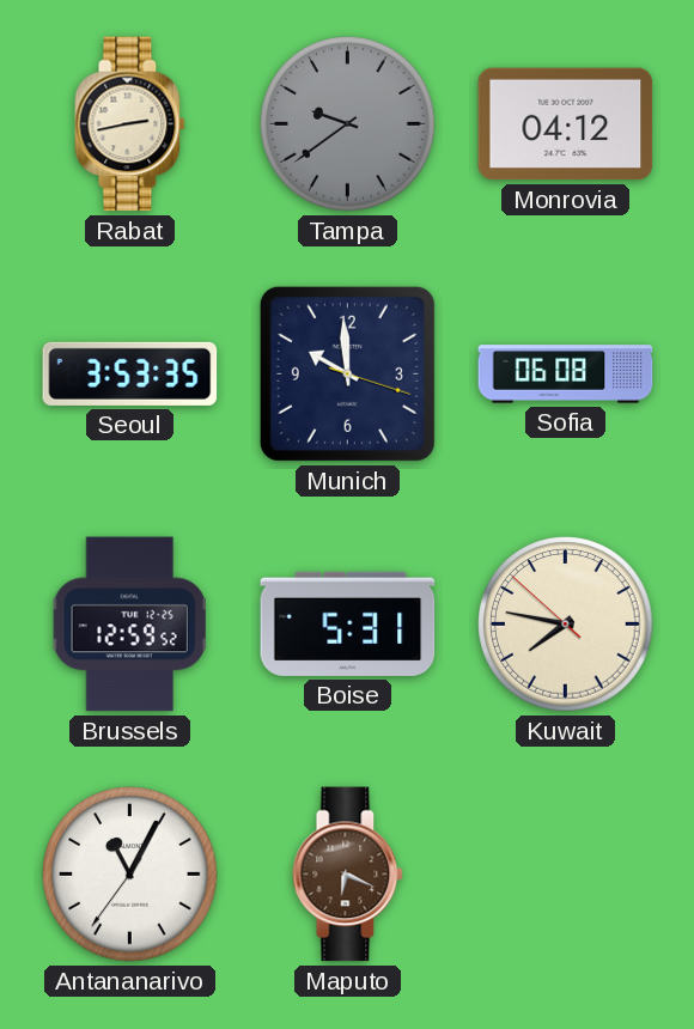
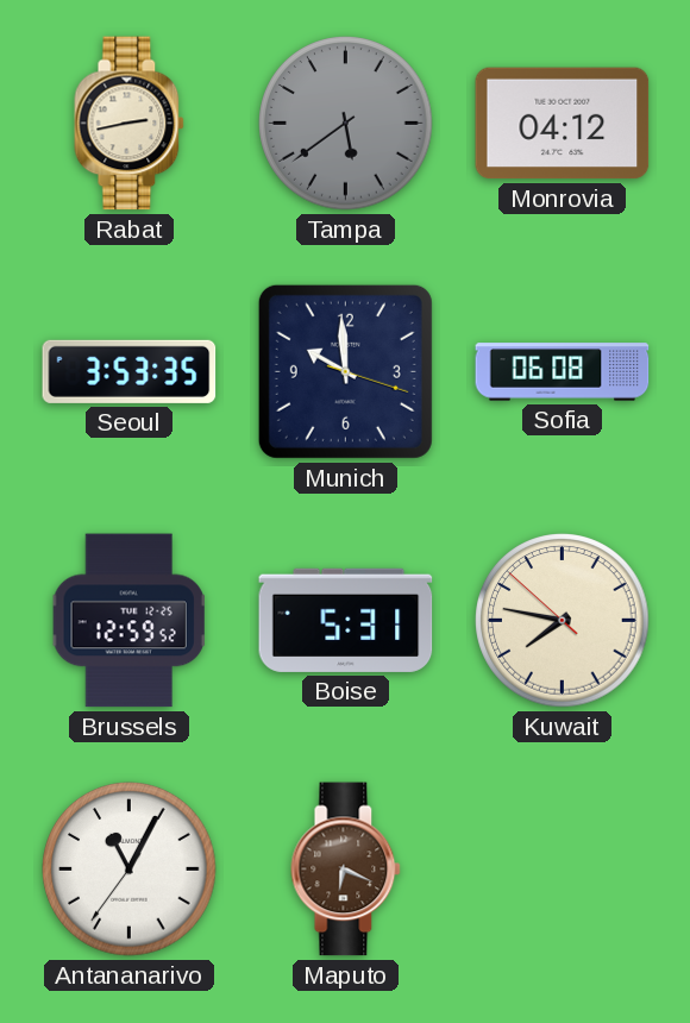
Tampa: 9:39 -> 5:39 (346, 124)
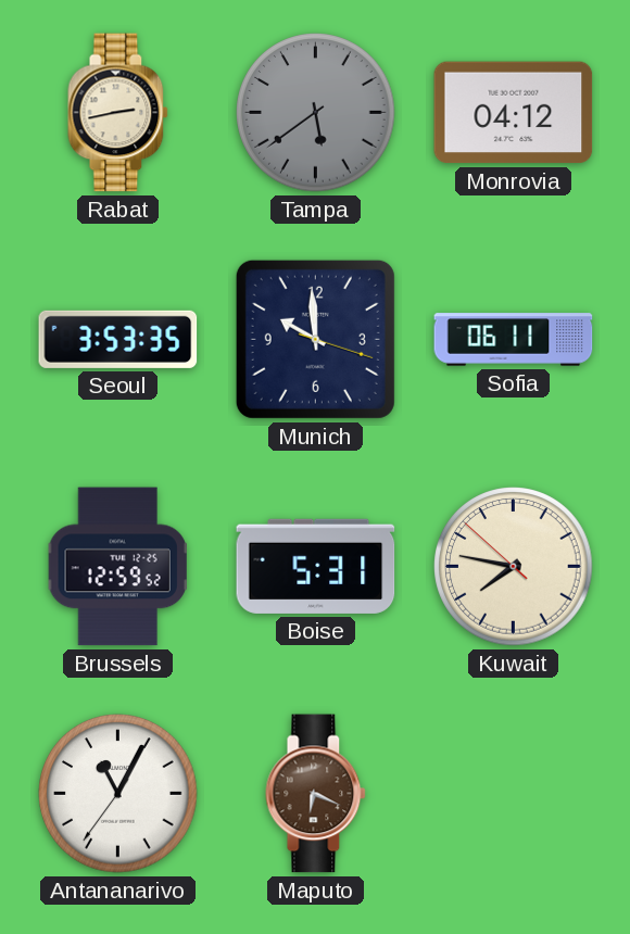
Sofia: 06:08 -> 06:11 (514, 340)
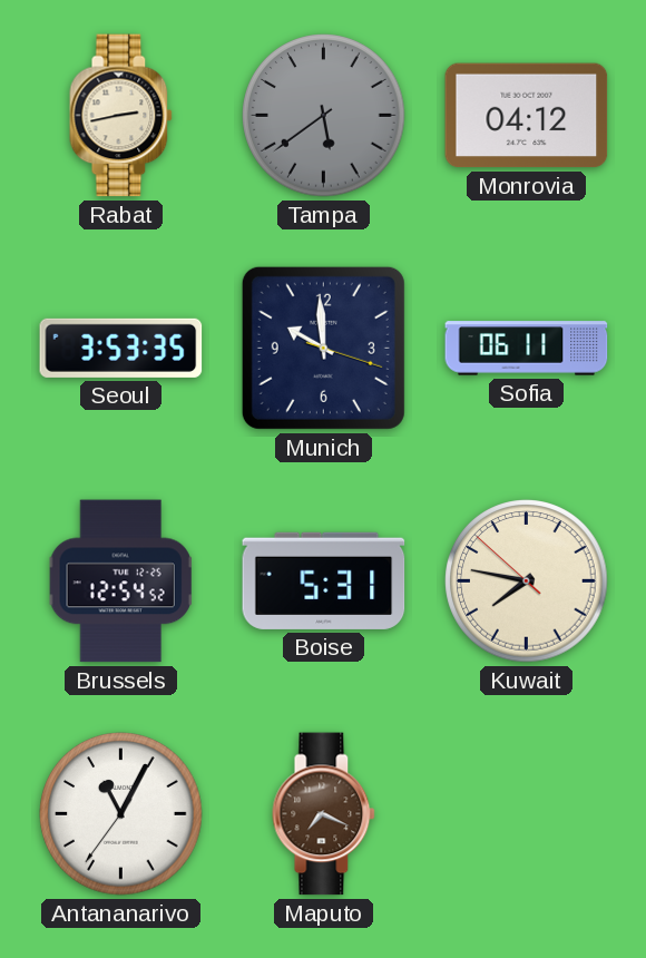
Brussels: 12:59 -> 12:54 (120, 581)
Maputo: 6:19 -> 7:19 (324, 814)
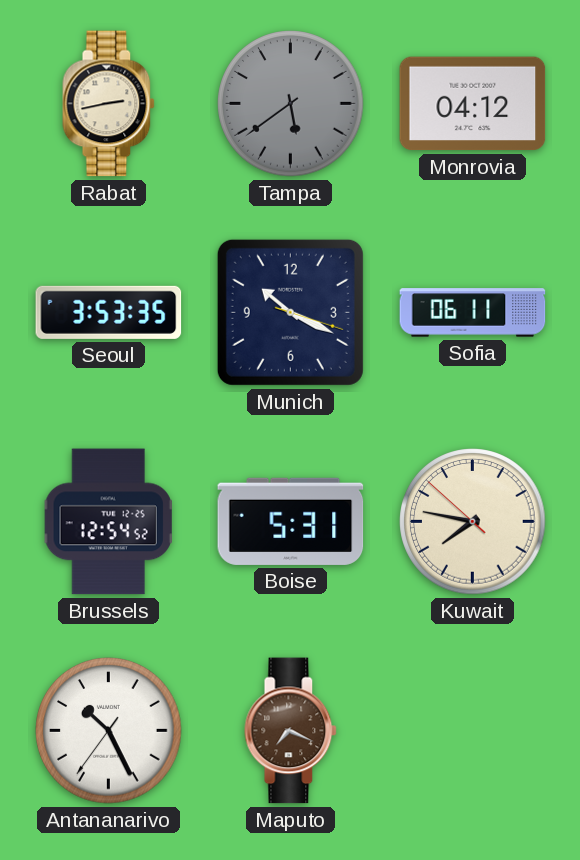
Munich: 9:59 -> 10:19 (290, 312)
Antananarivo: 11:04 -> 10:25 (109, 731)
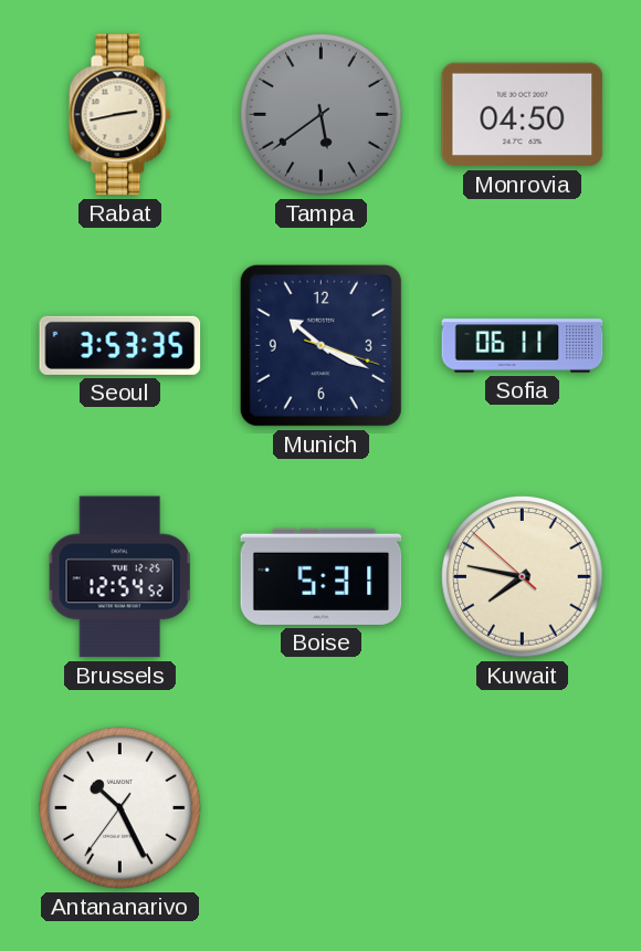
Monrovia: 04:12 -> 04:50 (523, 115)
Maputo: 7:19 -> none (291, 731)
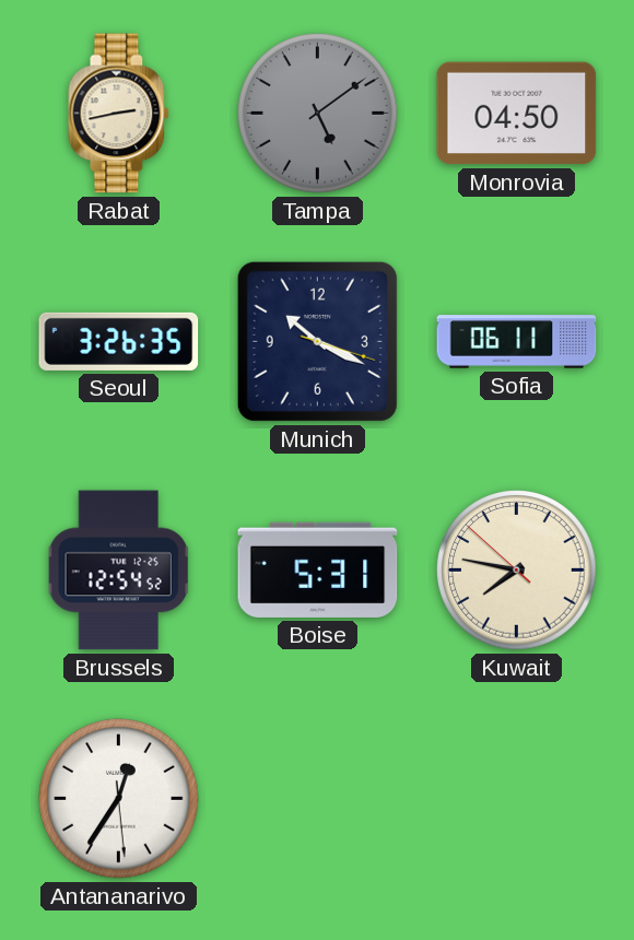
Tampa: 5:39 -> 5:09 (318, 114)
Seoul: 3:53 -> 3:26 (119, 341)
Antananarivo: 10:25 -> 12:35 (119, 799)
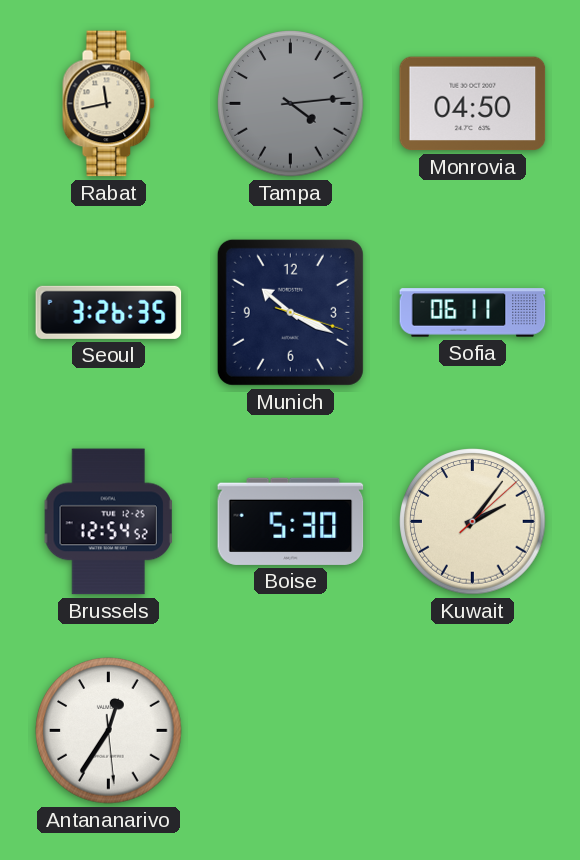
Rabat: 2:43 -> 11:43 (109, 104)
Tampa: 5:09 -> 4:14 (291, 104)
Boise: 5:31 -> 5:30 (291, 521)
Kuwait: 7:46 -> 2:06 (473, 522)
